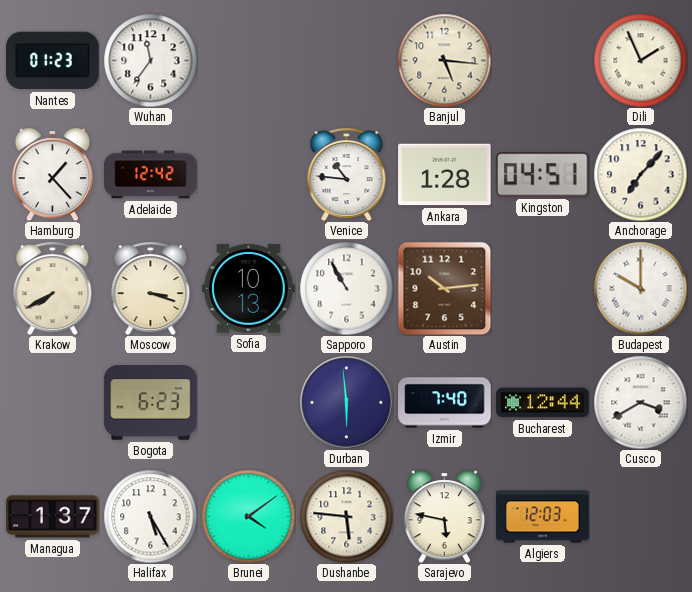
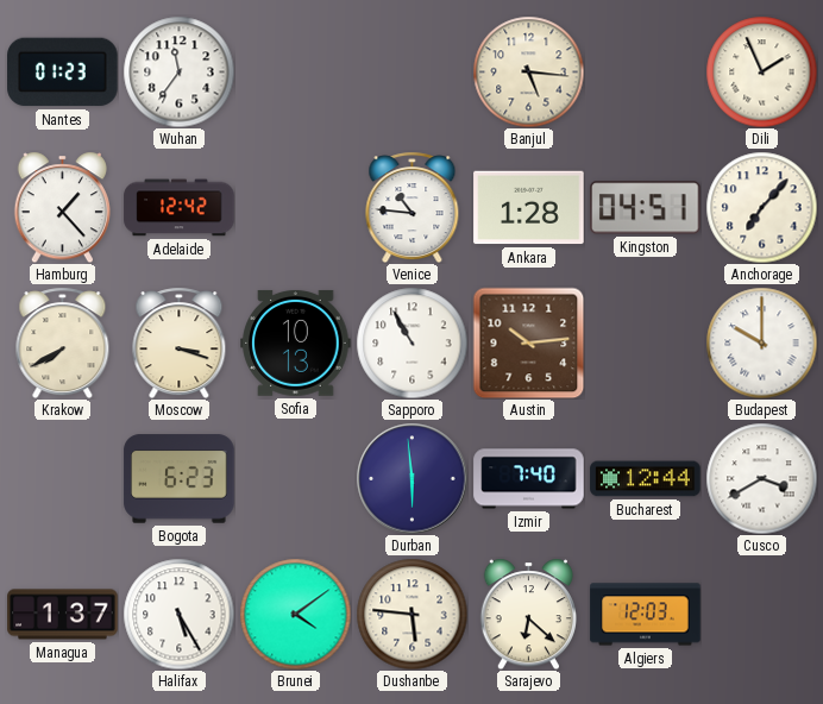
Sarajevo: 5:47 -> 6:22 (528, 614)
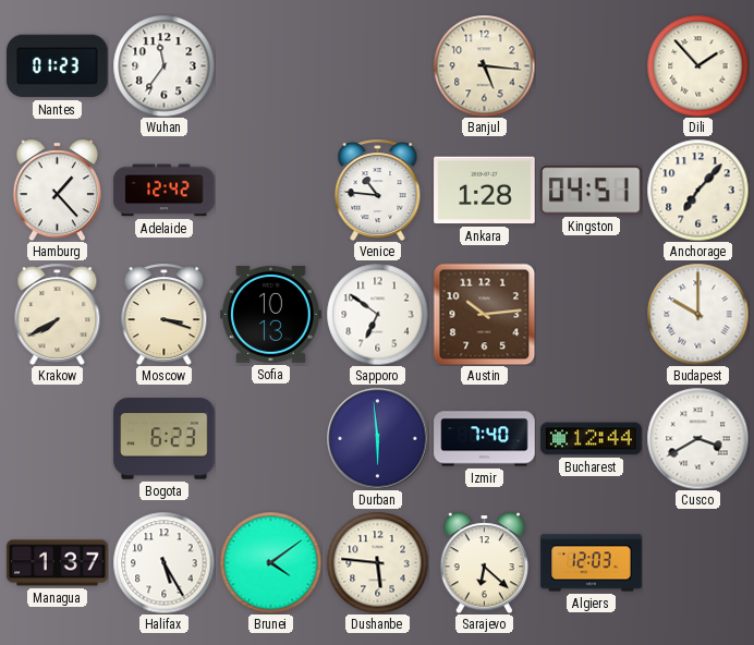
Dili: 1:56 -> 1:53 (697, 65)
Sapporo: 10:55 -> 6:51 (377, 314)
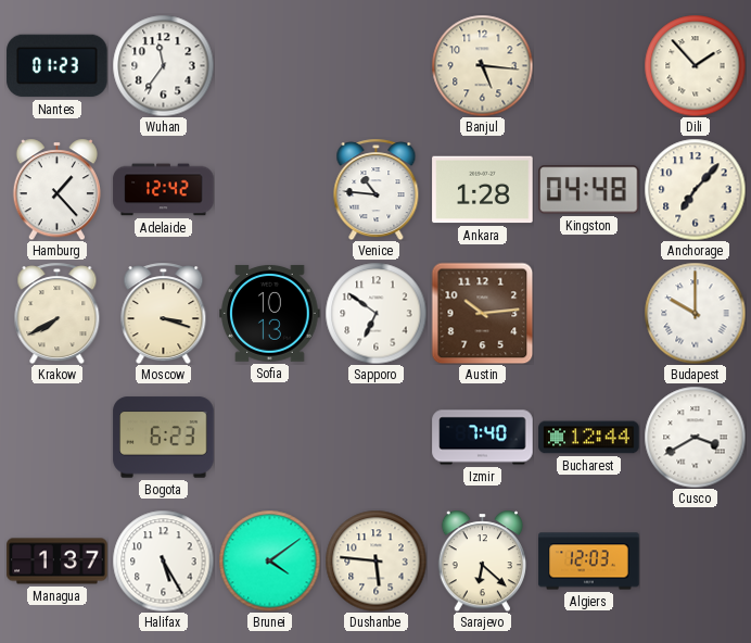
Kingston: 04:51 -> 04:48 (589, 190)
Durban: 5:59 -> none (377, 438)
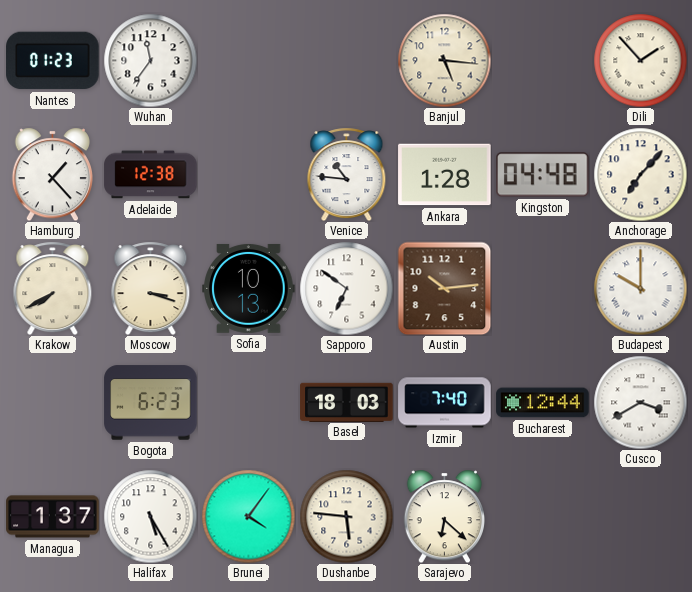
Adelaide: 12:42 -> 12:38 (151, 175)
Basel: none -> 18:03 (347, 402)
Brunei: 4:09 -> 4:06 (248, 516)
Algiers: 12:03 -> none (589, 562)
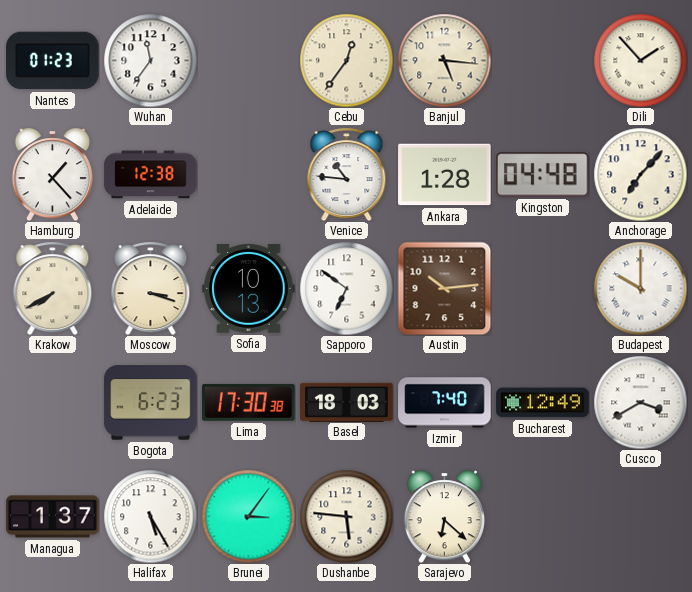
Cebu: none -> 12:36 (346, 60)
Lima: none -> 17:30 (249, 402)
Bucharest: 12:44 -> 12:49 (543, 403)
Brunei: 4:06 -> 3:06 (248, 516)
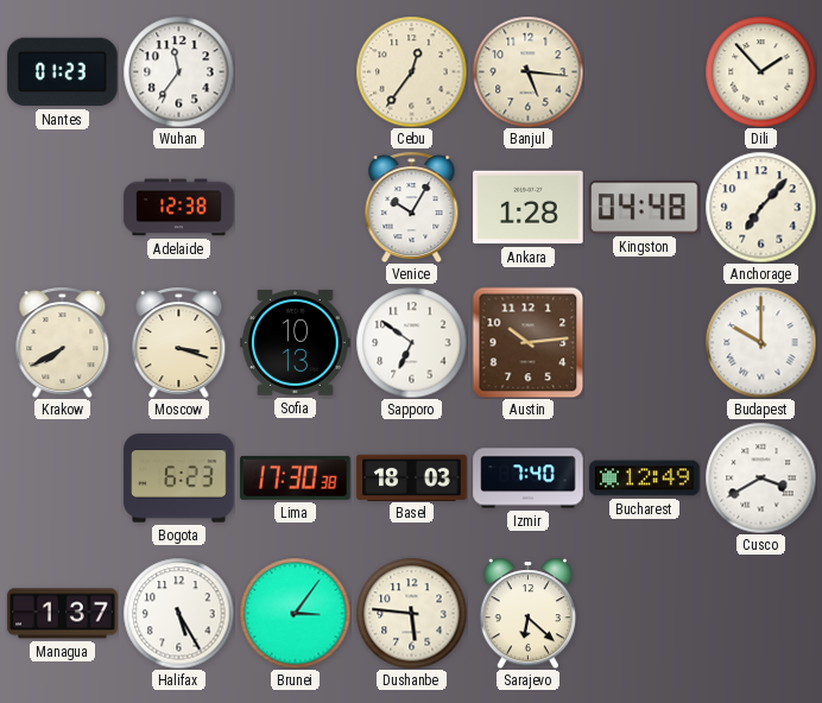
Hamburg: 1:23 -> none (52, 174)
Venice: 10:46 -> 10:05 (412, 207)
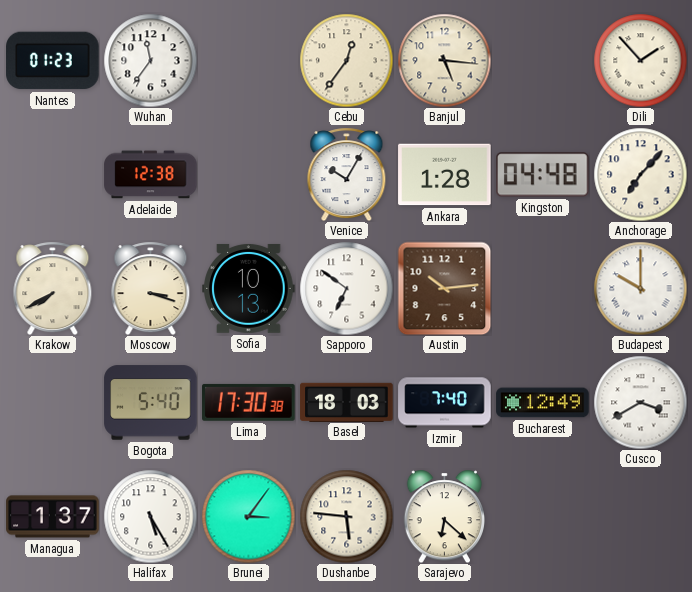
Bogota: 6:23 -> 5:40 (151, 403)
